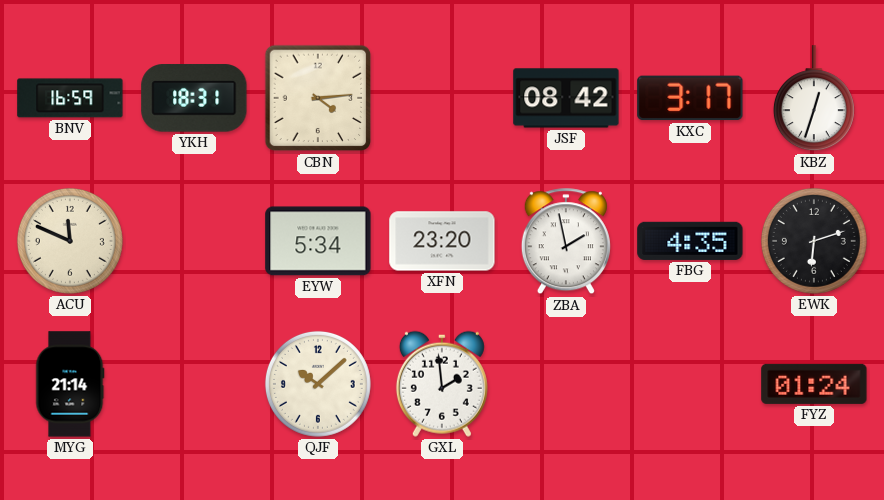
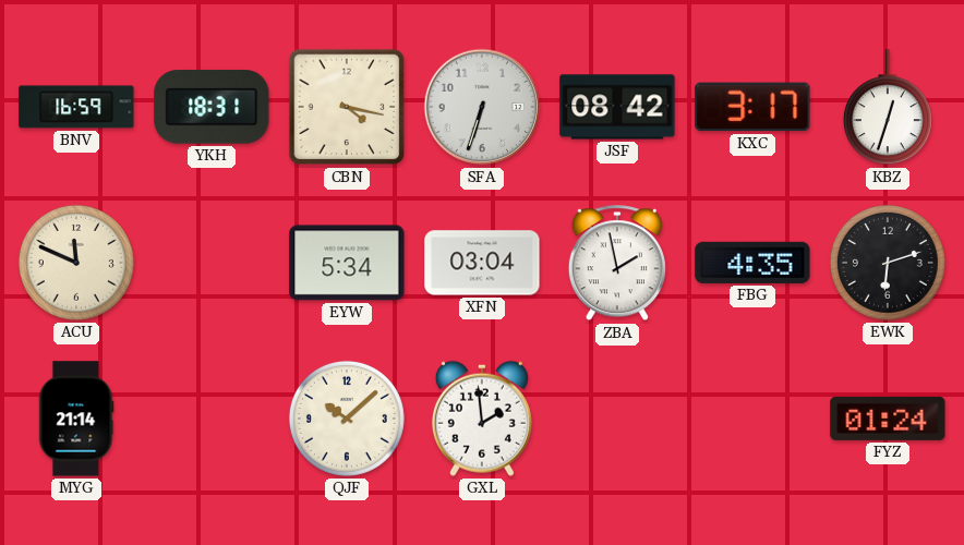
CBN: 4:14 -> 4:17 (347, 107)
SFA: none -> 6:33 (481, 107)
XFN: 23:20 -> 03:04 (482, 263)
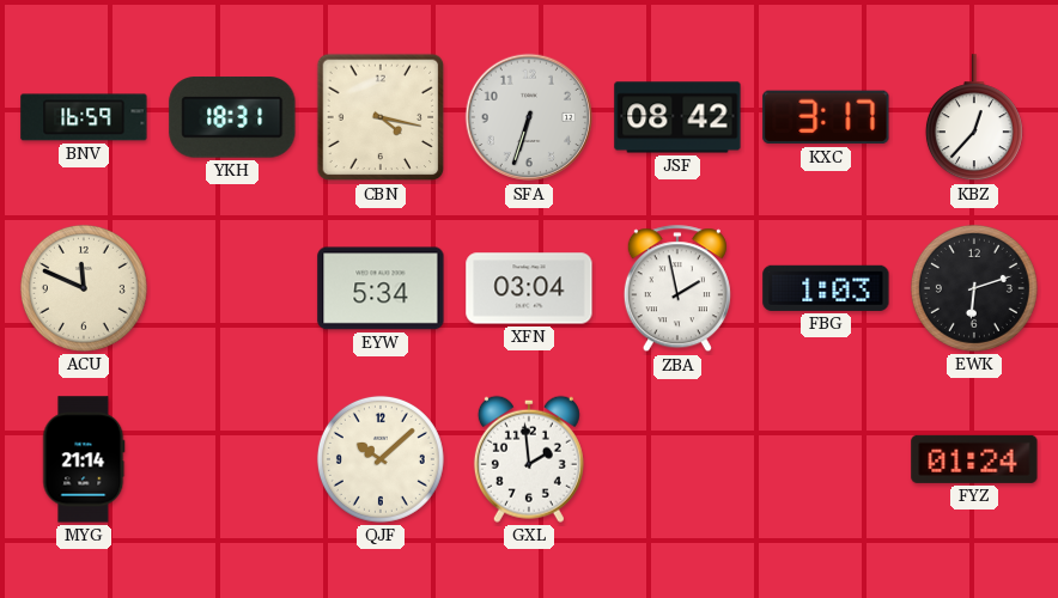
KBZ: 12:33 -> 12:37 (974, 118)
FBG: 4:35 -> 1:03 (826, 288)
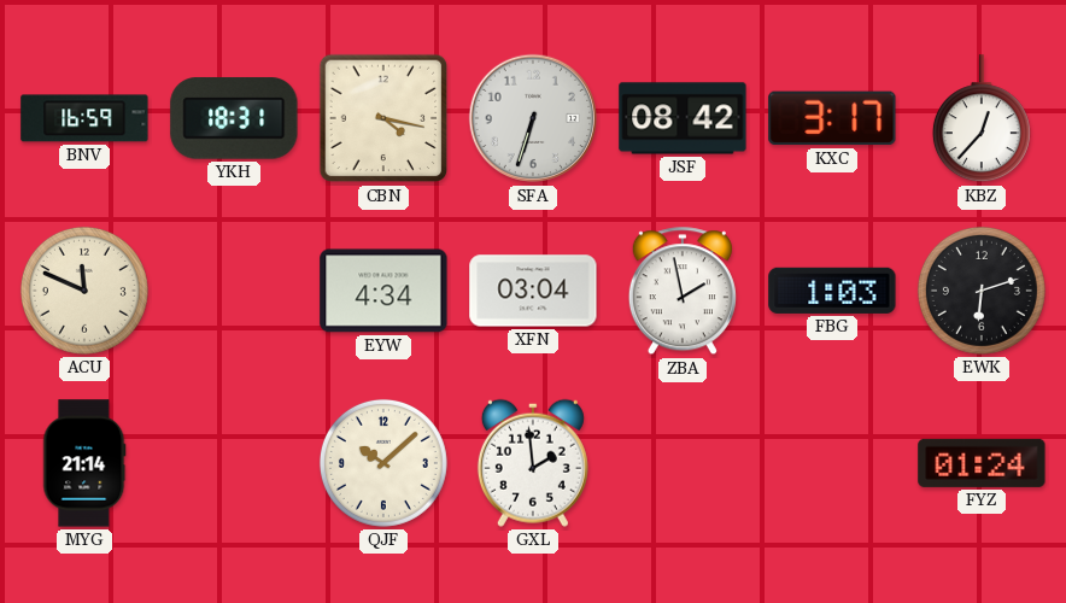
EYW: 5:34 -> 4:34 (383, 291)
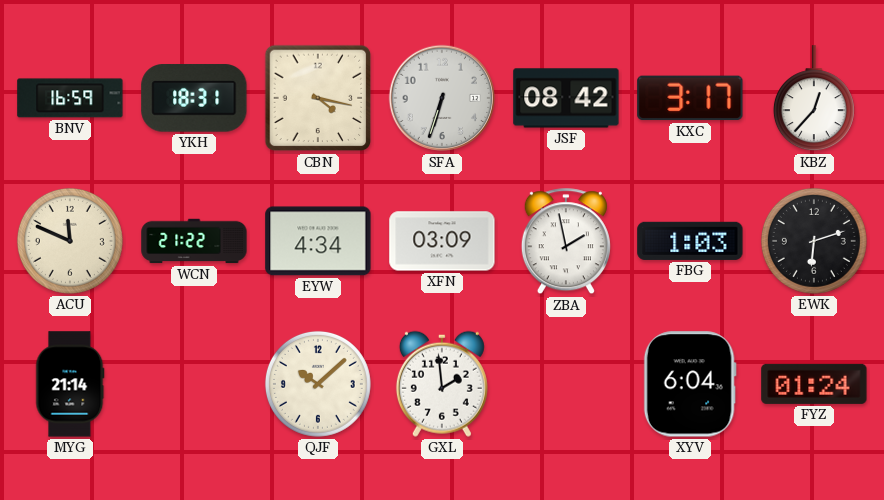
WCN: none -> 21:22 (194, 241)
XFN: 03:04 -> 03:09 (442, 241)
XYV: none -> 6:04 (690, 384)
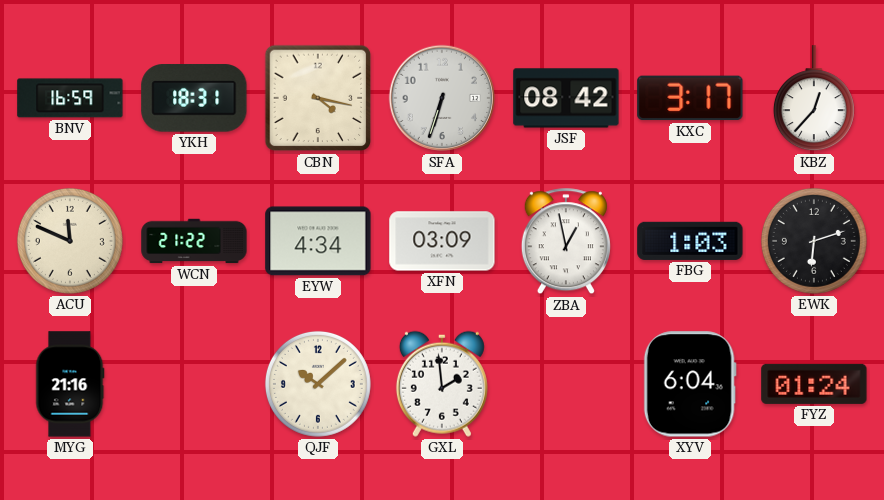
ZBA: 1:58 -> 12:58 (566, 242)
MYG: 21:14 -> 21:16 (70, 384)
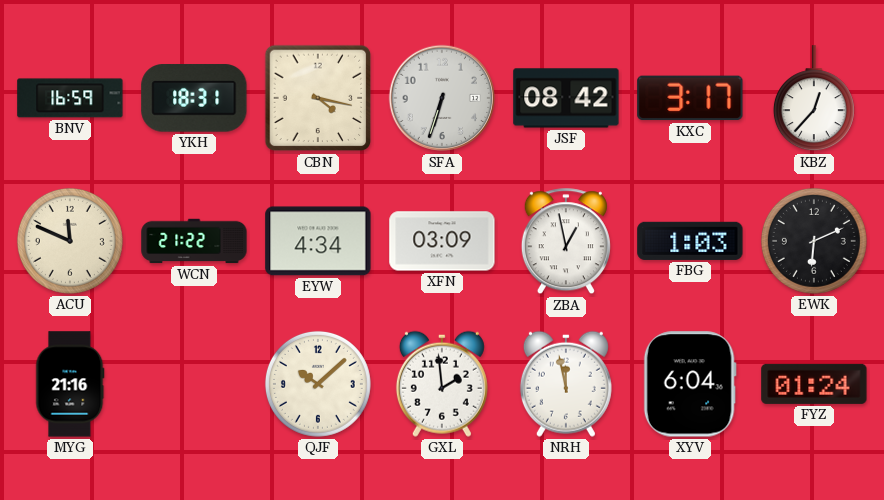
EWK: 6:12 -> 6:11 (814, 241)
NRH: none -> 11:58 (566, 384)
